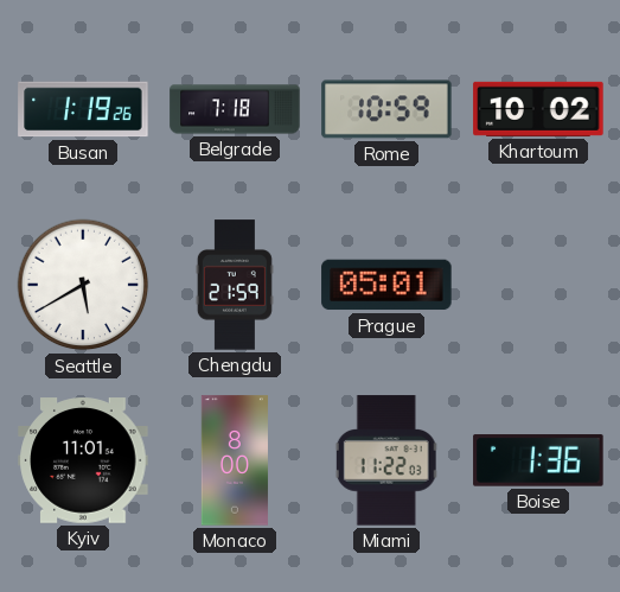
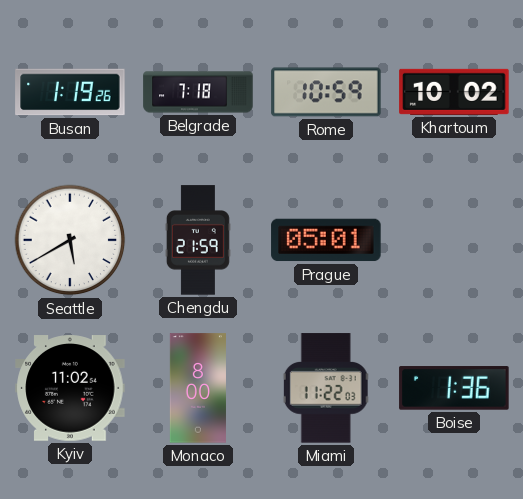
Kyiv: 11:01 -> 11:02 (70, 388)
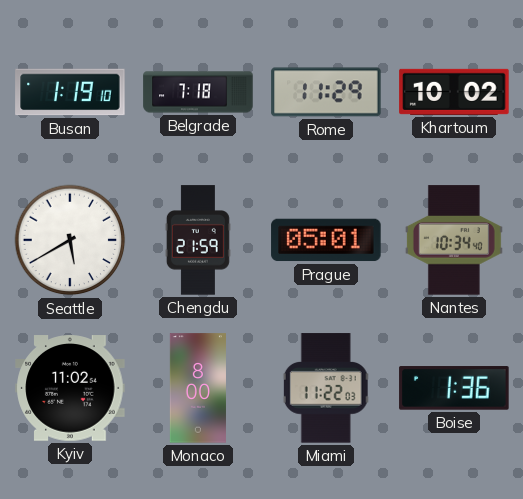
Busan: 1:19:26 -> 1:19:10 (70, 92)
Rome: 10:59 -> 11:29 (326, 92)
Nantes: none -> 10:34 (454, 240)
